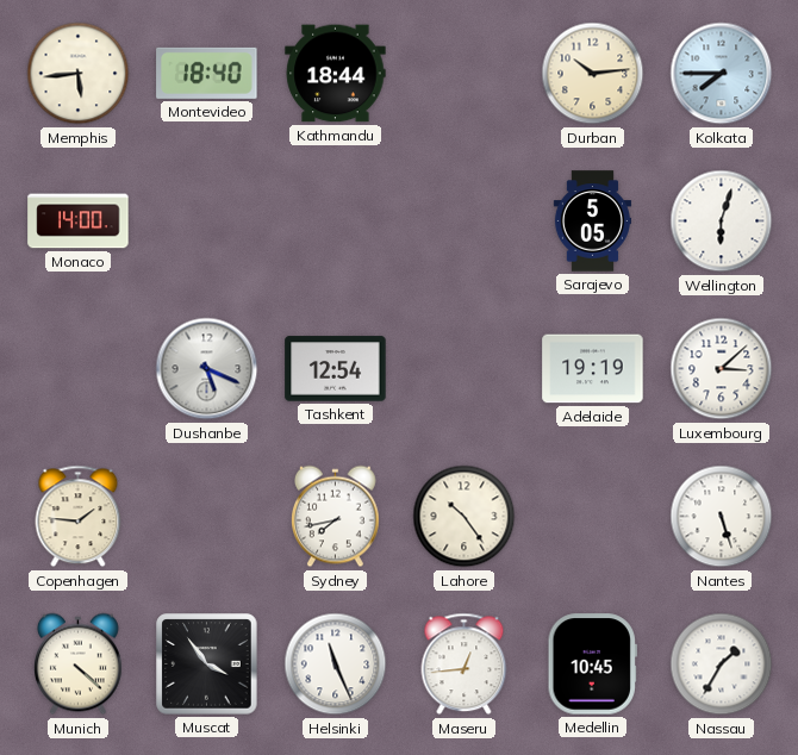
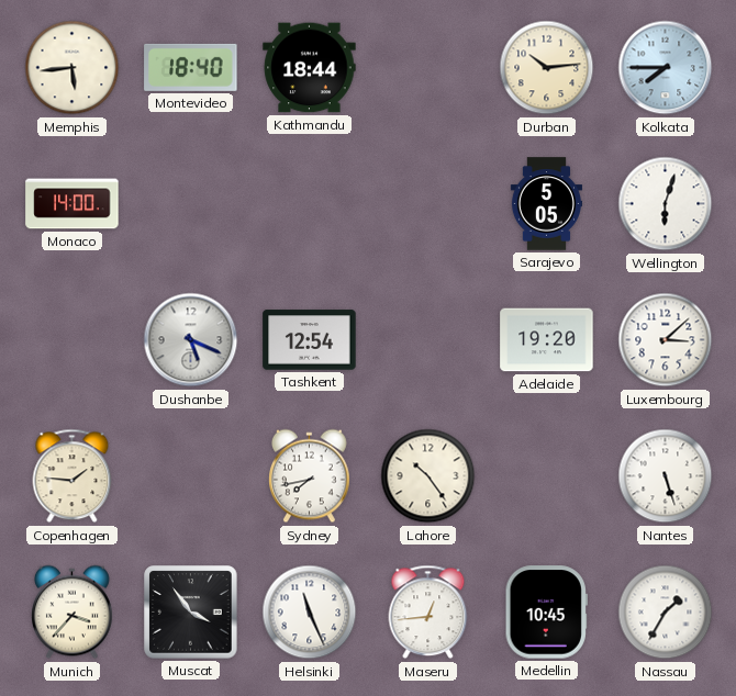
Adelaide: 19:19 -> 19:20 (547, 340)
Munich: 4:22 -> 3:37 (73, 613)
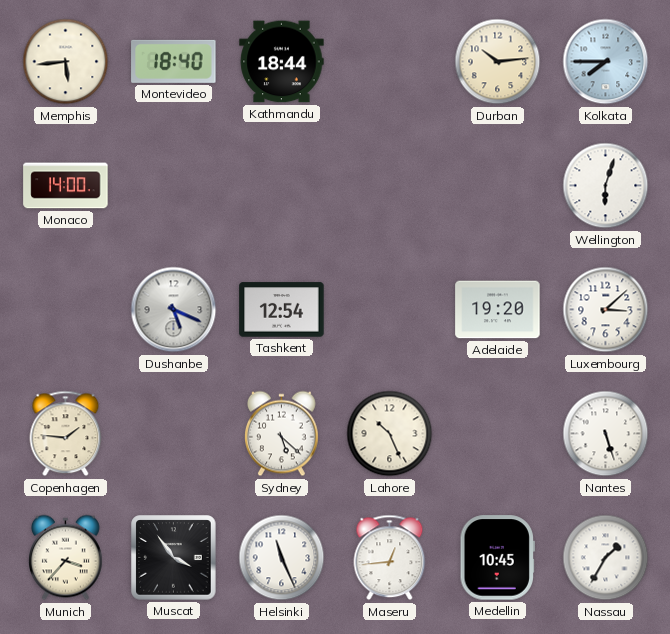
Sarajevo: 5:05 -> none (546, 204)
Sydney: 7:43 -> 5:22 (282, 434)
Lahore: 10:24 -> 10:26 (390, 434)
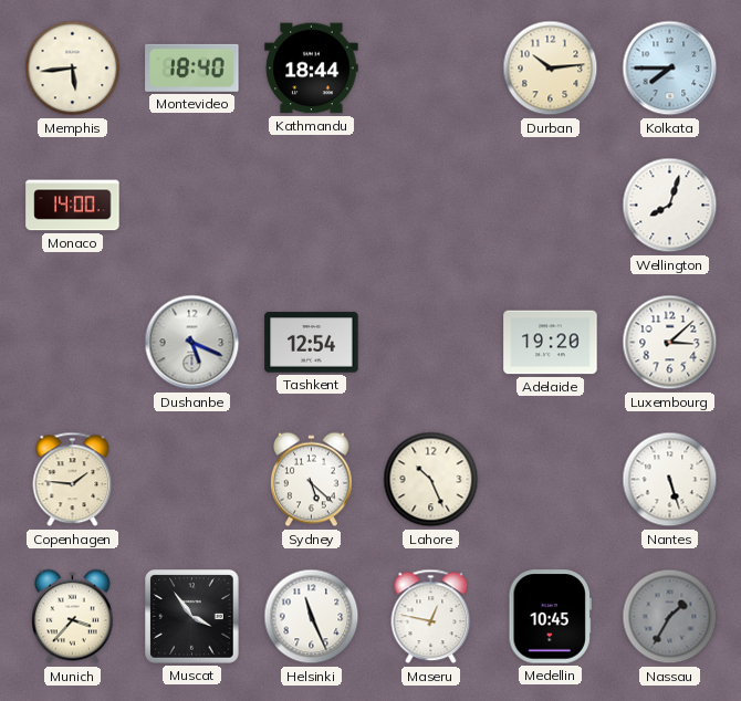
Wellington: 6:03 -> 8:03 (670, 206)
Maseru: 12:44 -> 12:47 (431, 617)
Nassau dial: white -> grey (670, 617)
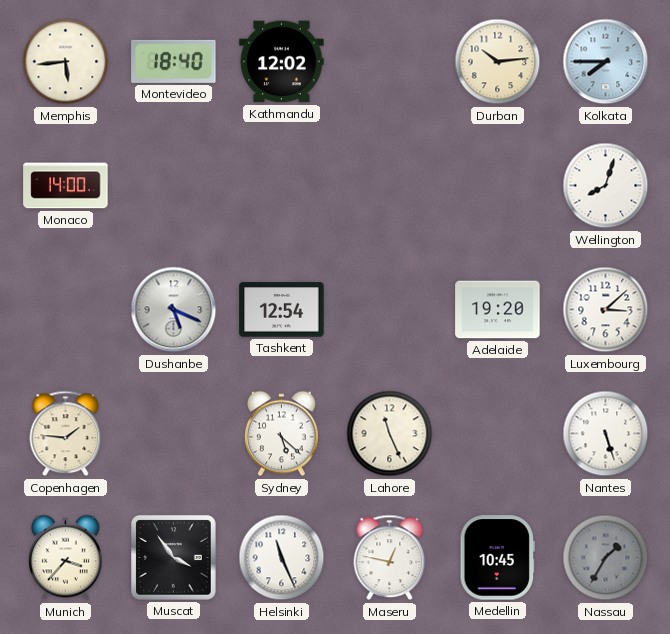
Kathmandu: 18:44 -> 12:02 (282, 62)
Lahore: 10:26 -> 11:26 (390, 434)
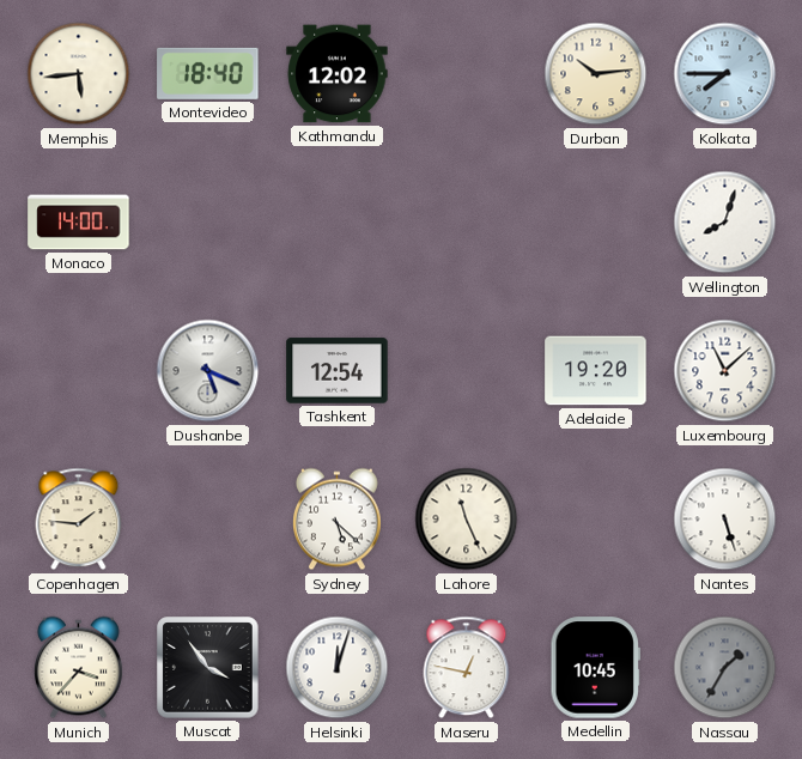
Luxembourg: 3:08 -> 11:08 (725, 371)
Helsinki: 11:26 -> 12:03 (338, 668)
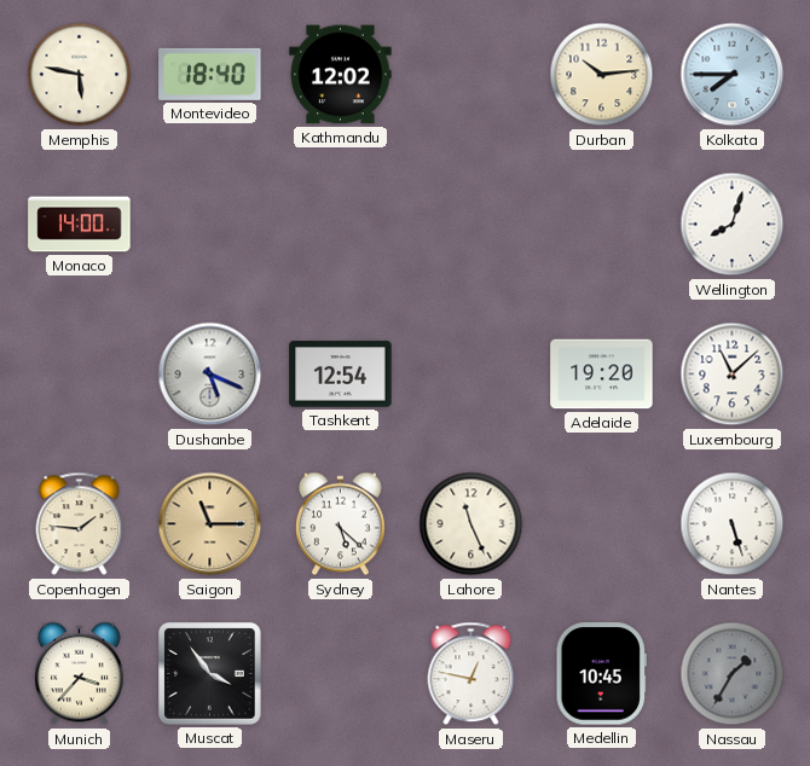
Memphis: 5:44 -> 5:47 (80, 75)
Saigon: none -> 11:15 (210, 524)
Helsinki: 12:03 -> none (338, 668)
